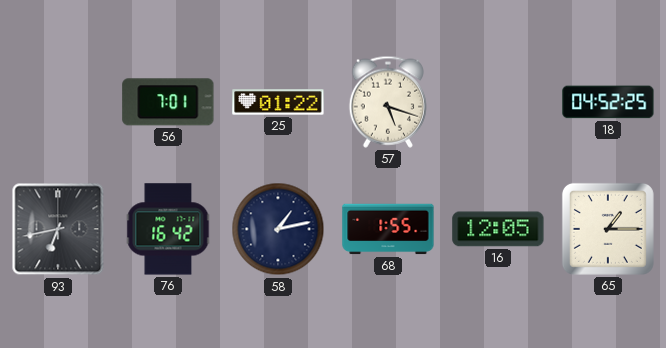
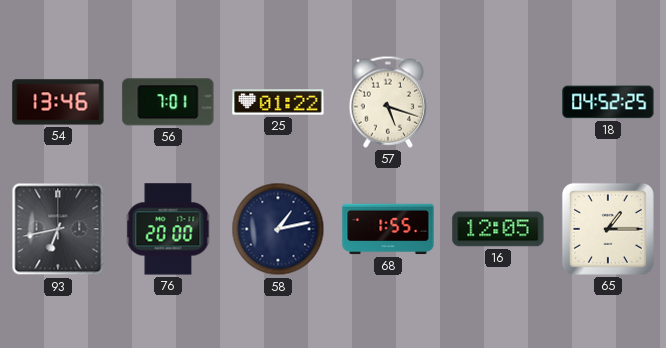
54: none -> 13:46 (58, 102)
76: 16:42 -> 20:00 (168, 229)
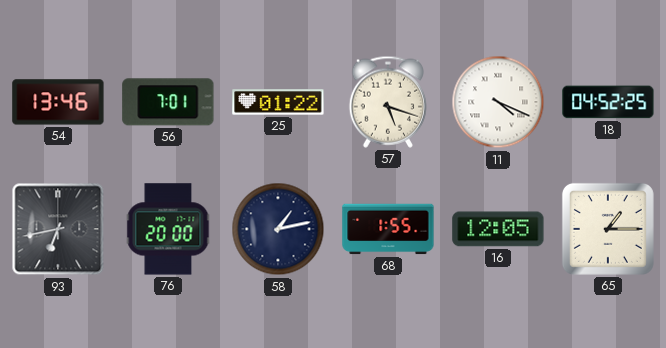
11: none -> 4:19 (498, 102)
